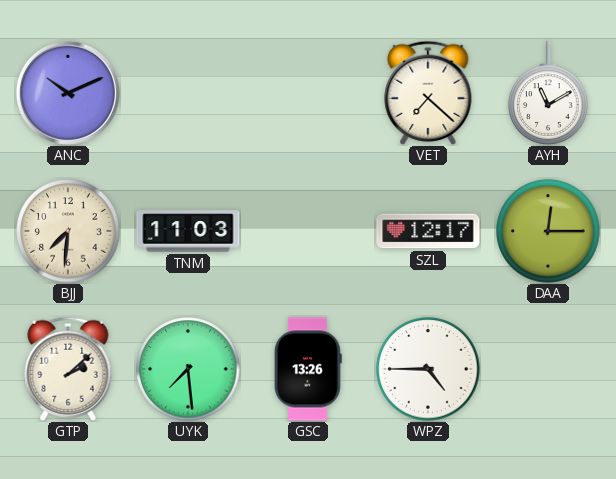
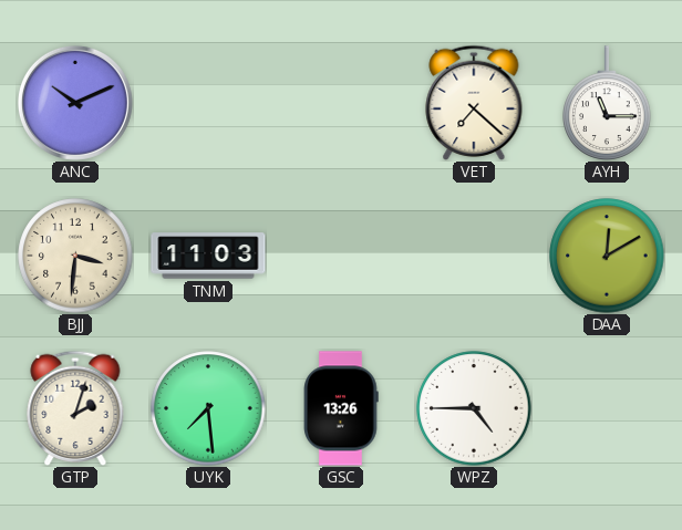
AYH: 11:10 -> 11:15 (607, 103)
BJJ: 7:31 -> 3:31 (75, 256)
SZL: 12:17 -> none (428, 231)
DAA: 12:15 -> 12:10 (607, 256)
GTP: 2:08 -> 2:03 (75, 408)
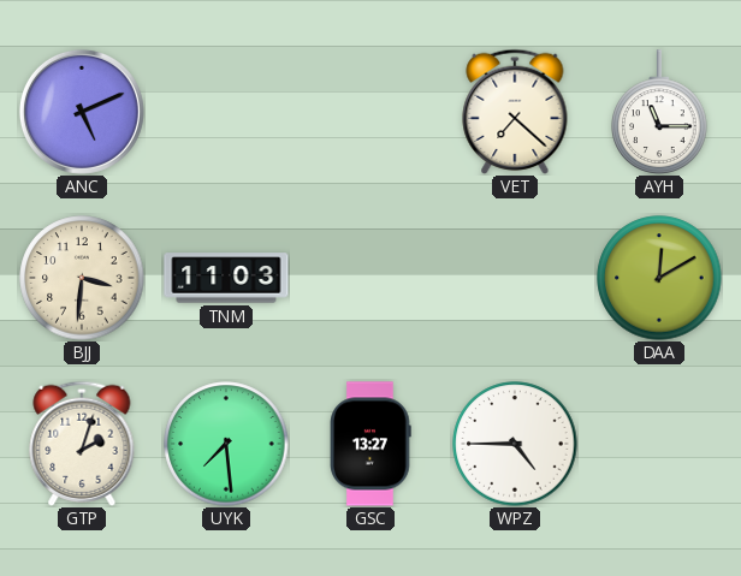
ANC: 10:11 -> 5:11 (82, 112)
GSC: 13:26 -> 13:27 (370, 444)
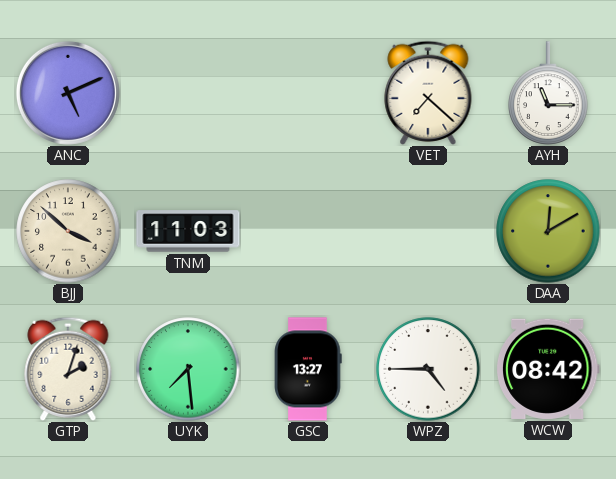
BJJ: 3:31 -> 3:52 (68, 231)
WCW: none -> 08:42 (548, 369)
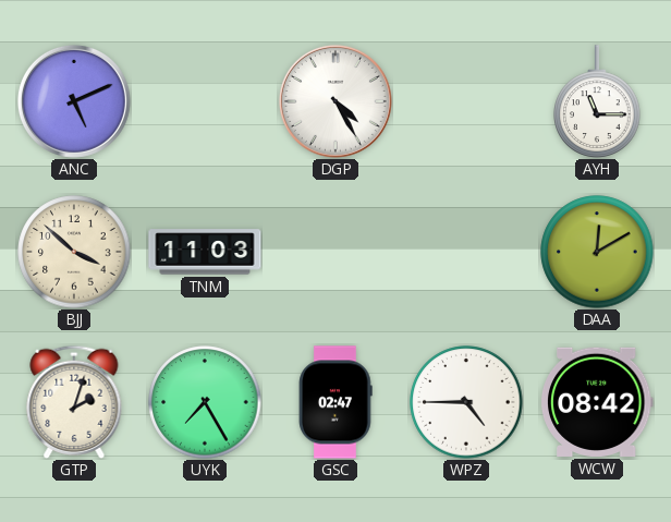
DGP: none -> 4:25 (335, 101)
VET: 7:22 -> none (428, 93)
UYK: 7:29 -> 7:25 (205, 402)
GSC: 13:27 -> 02:47 (335, 402)
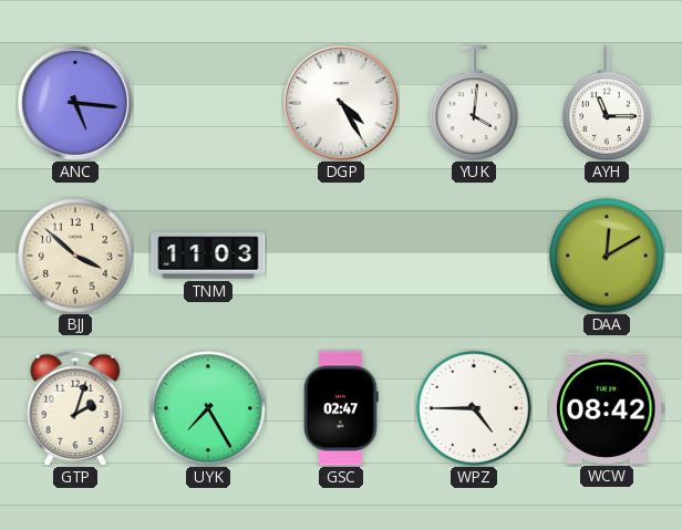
ANC: 5:11 -> 5:16 (75, 103)
YUK: none -> 4:01 (474, 103)
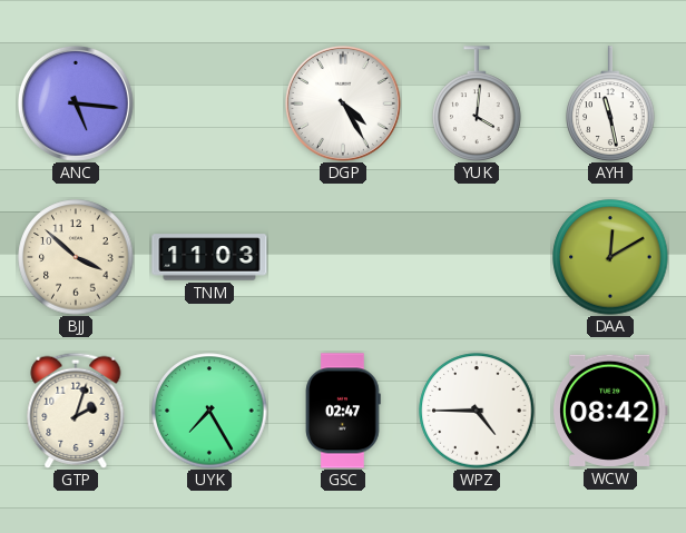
AYH: 11:15 -> 11:28 (610, 103)
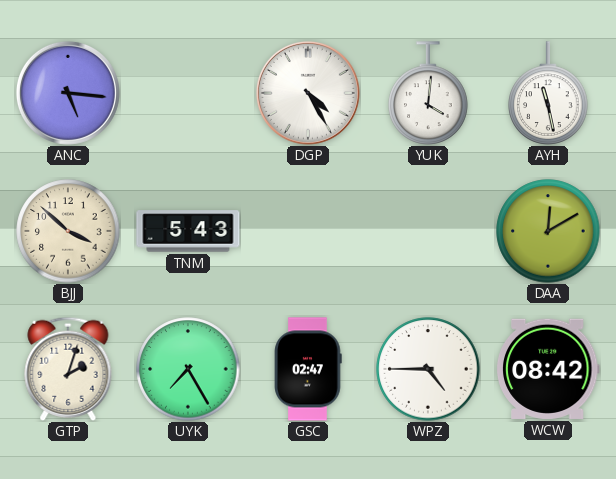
TNM: 11:03 -> 5:43 (188, 231)
